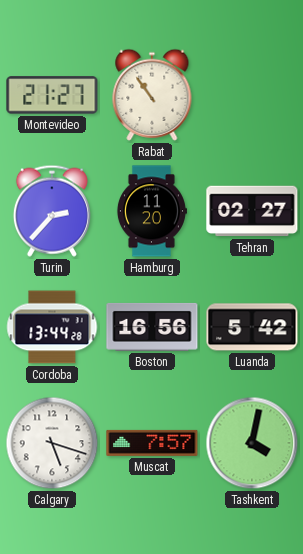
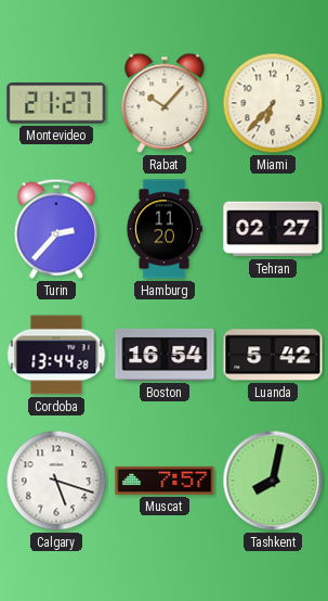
Rabat: 10:54 -> 10:07 (165, 103)
Miami: none -> 6:37 (273, 103)
Boston: 16:56 -> 16:54 (165, 355)
Tashkent: 4:02 -> 8:02 (273, 481)
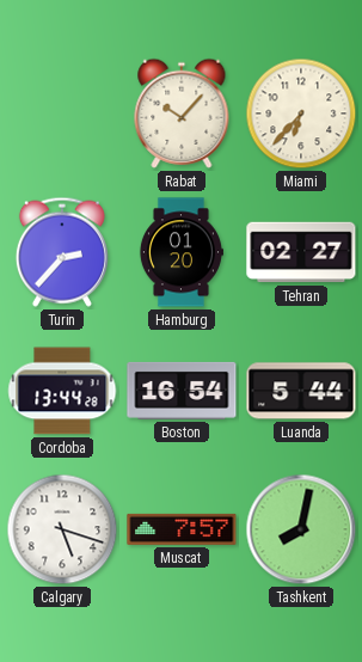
Montevideo: 21:27 -> none (56, 103)
Hamburg: 11:20 -> 01:20 (180, 252)
Luanda: 5:42 -> 5:44 (301, 391)
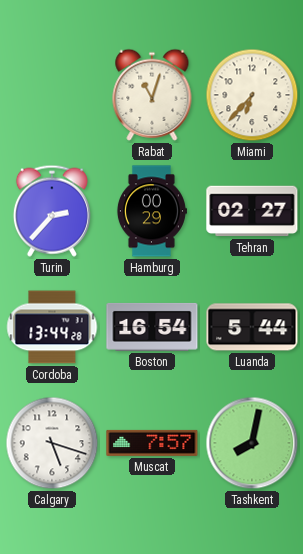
Rabat: 10:07 -> 11:03 (152, 95)
Hamburg: 01:20 -> 00:29 (151, 211)
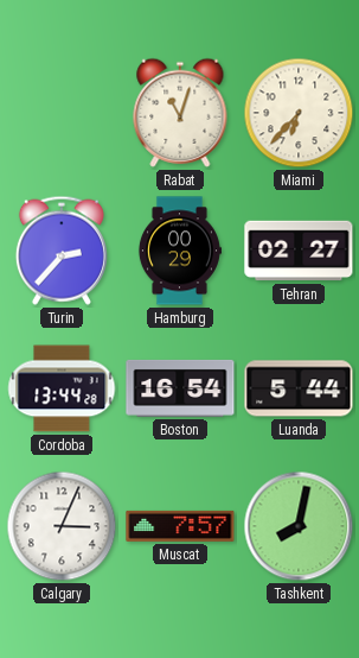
Calgary: 5:18 -> 3:04 (62, 526)
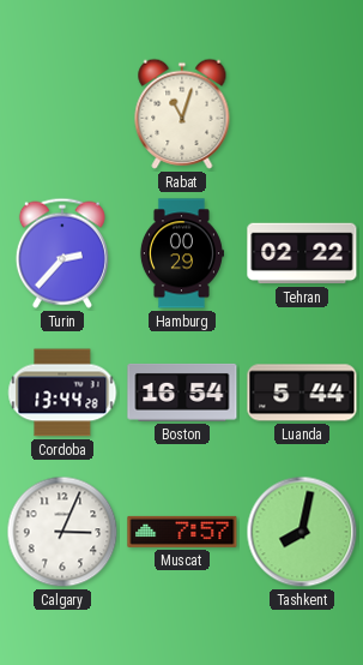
Miami: 6:37 -> none (299, 113)
Tehran: 02:27 -> 02:22 (302, 253)
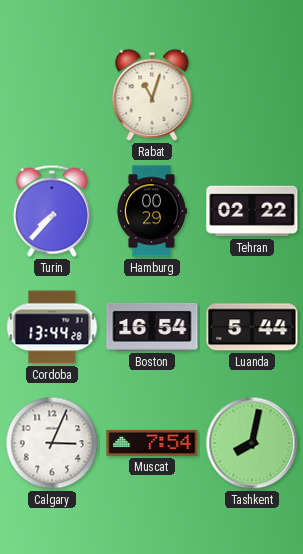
Turin: 2:37 -> 7:37 (52, 211)
Muscat: 7:57 -> 7:54 (152, 443)
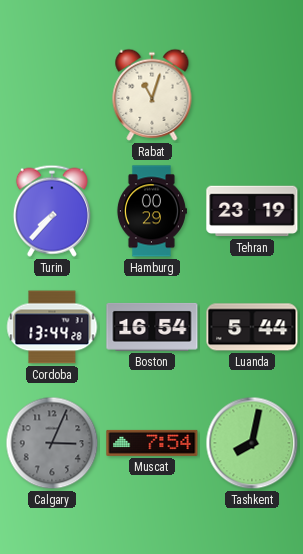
Tehran: 02:22 -> 23:19 (252, 211)
Calgary dial: white -> grey (52, 443)
